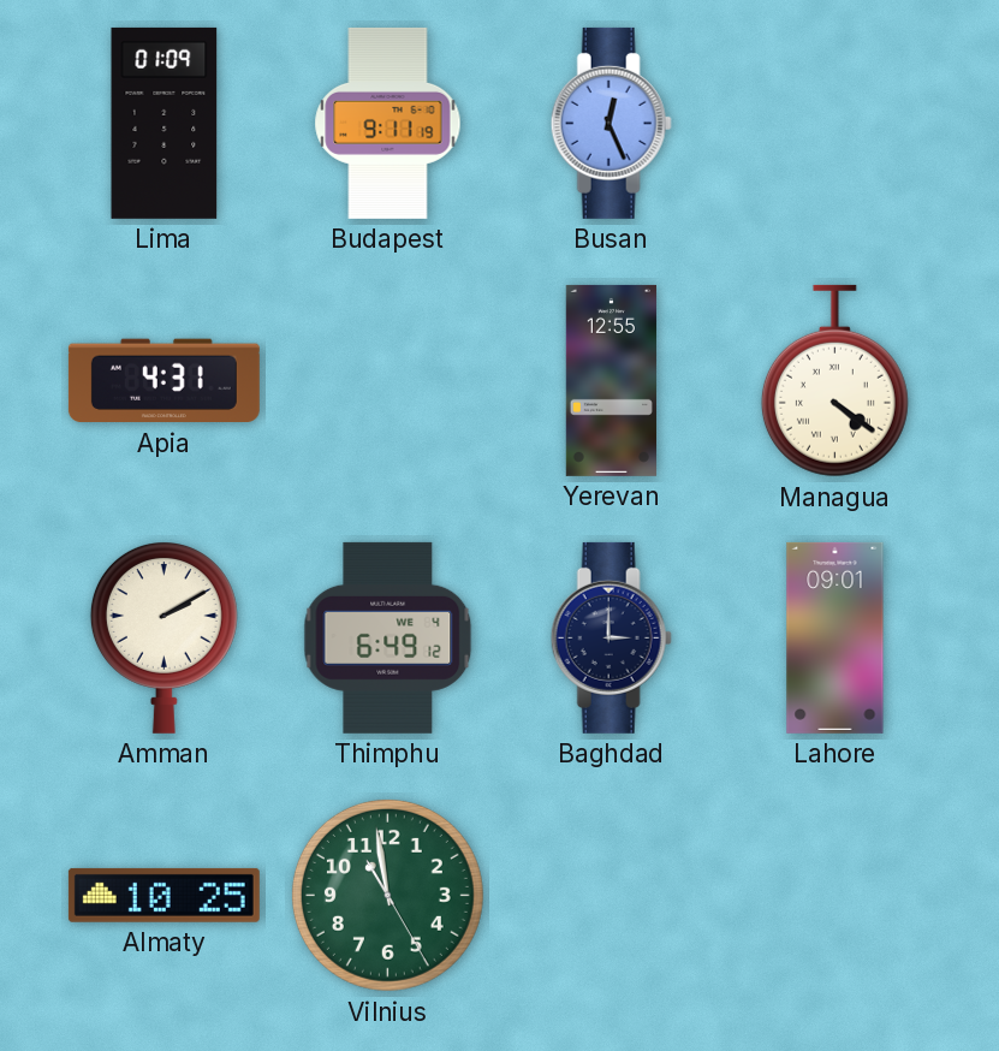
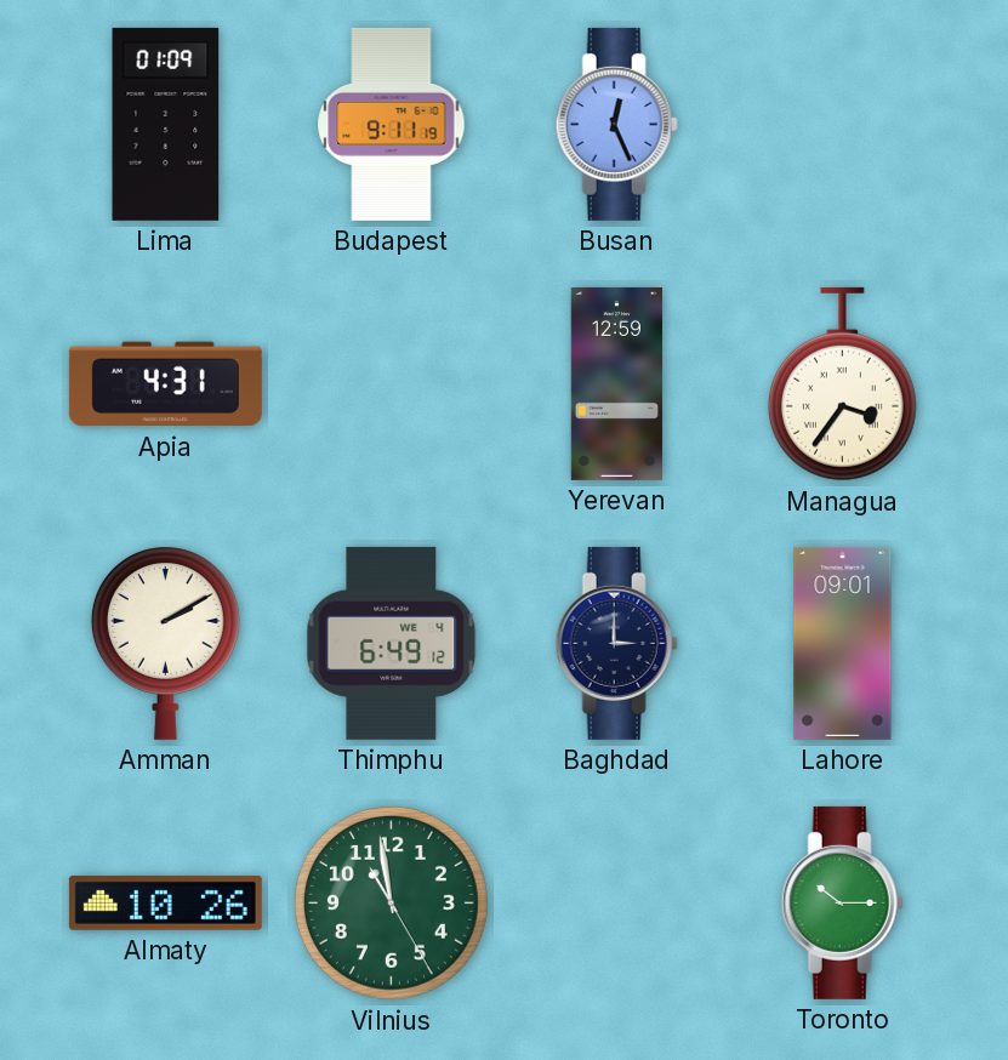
Yerevan: 12:55 -> 12:59 (616, 383)
Managua: 4:21 -> 3:36 (842, 384)
Almaty: 10:25 -> 10:26 (165, 902)
Toronto: none -> 10:15 (842, 902)
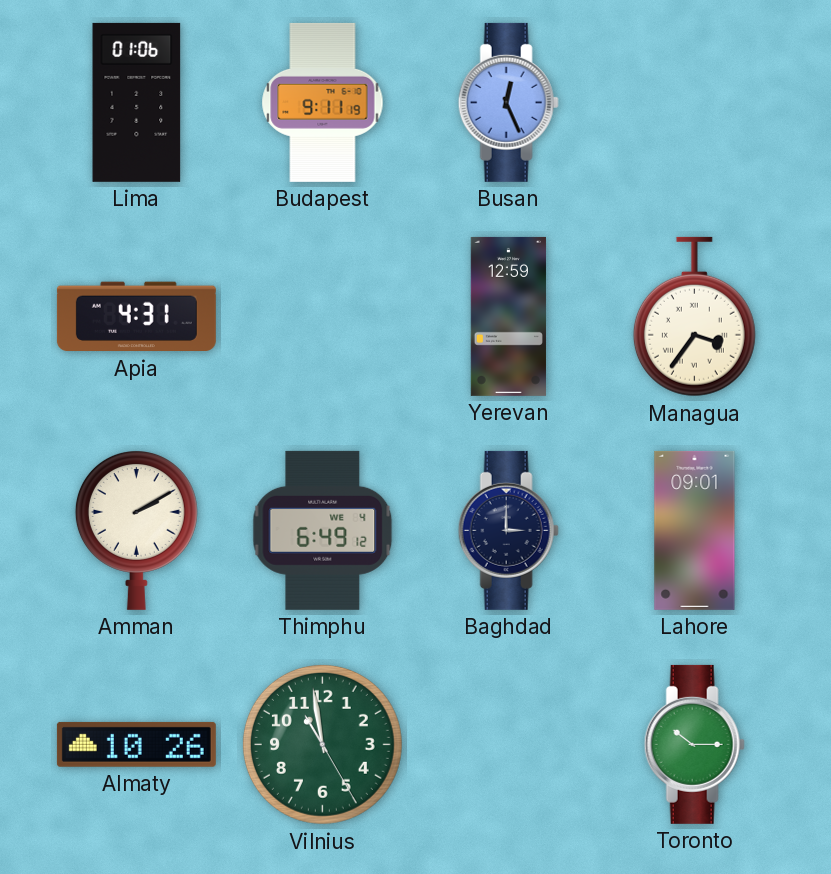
Lima: 01:09 -> 01:06 (137, 102)
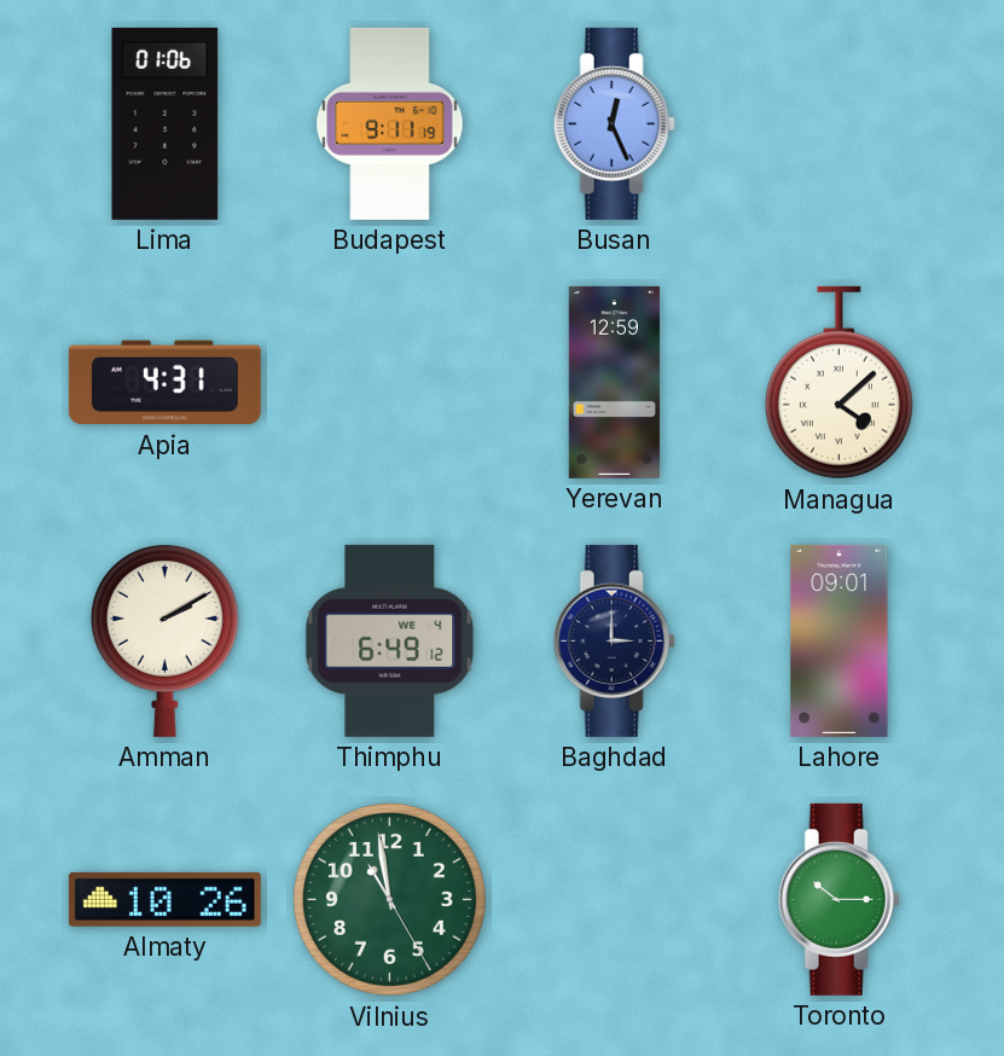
Managua: 3:36 -> 4:08 (838, 383)
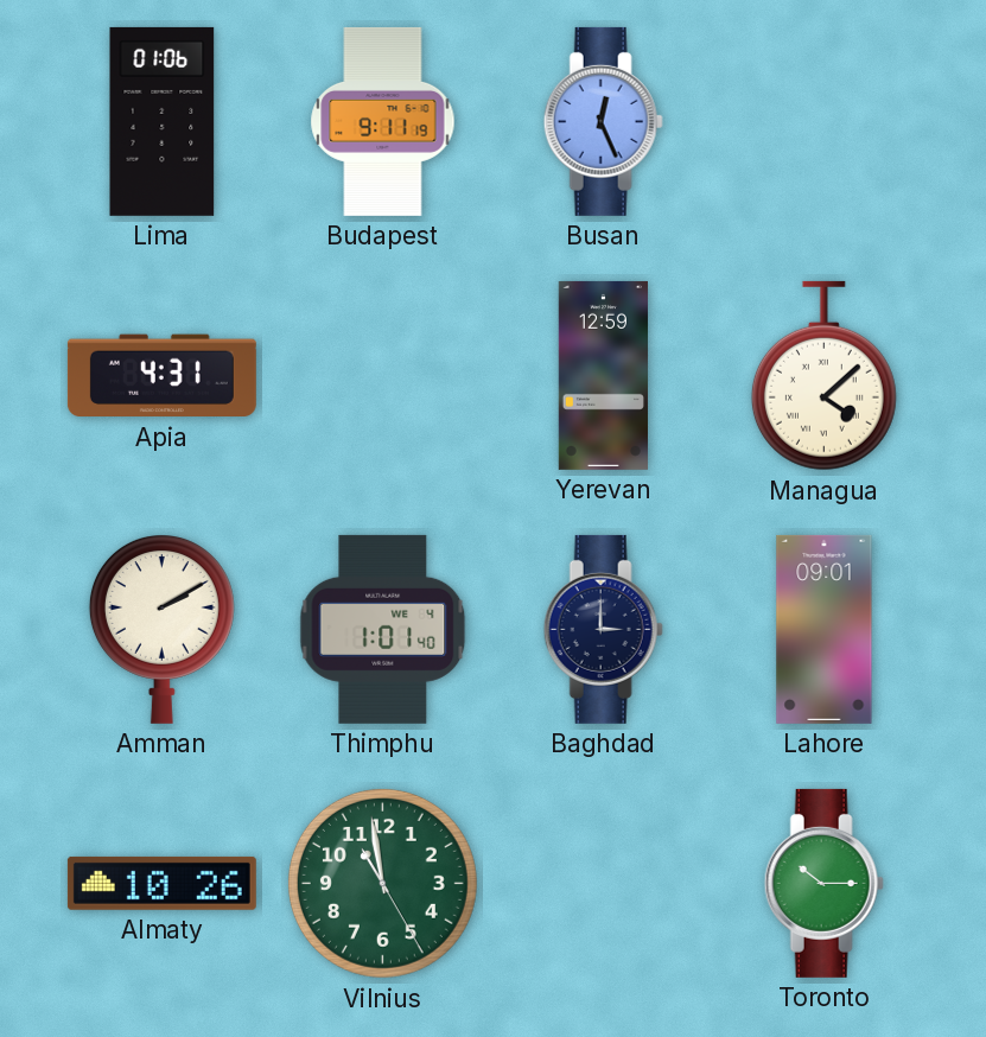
Thimphu: 6:49 -> 1:01 (383, 629)
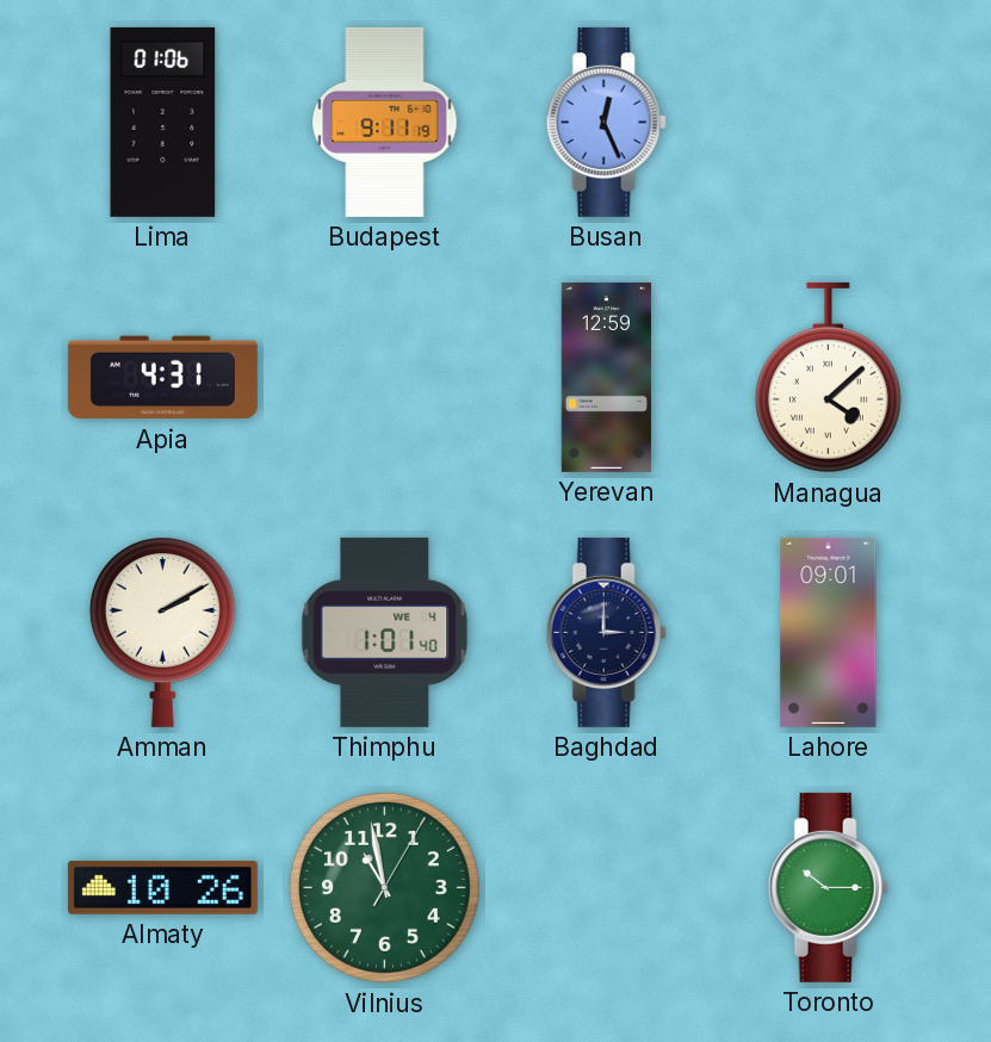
Vilnius: 10:58:25 -> 10:58:05 (384, 887)
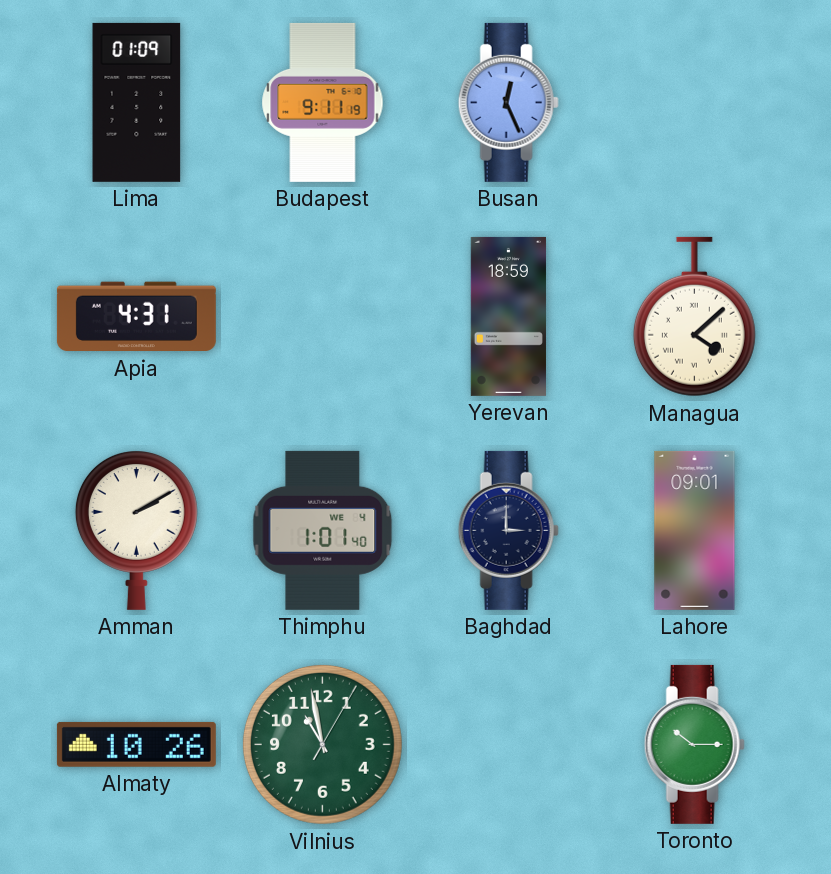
Lima: 01:06 -> 01:09 (137, 102)
Yerevan: 12:59 -> 18:59 (508, 316)
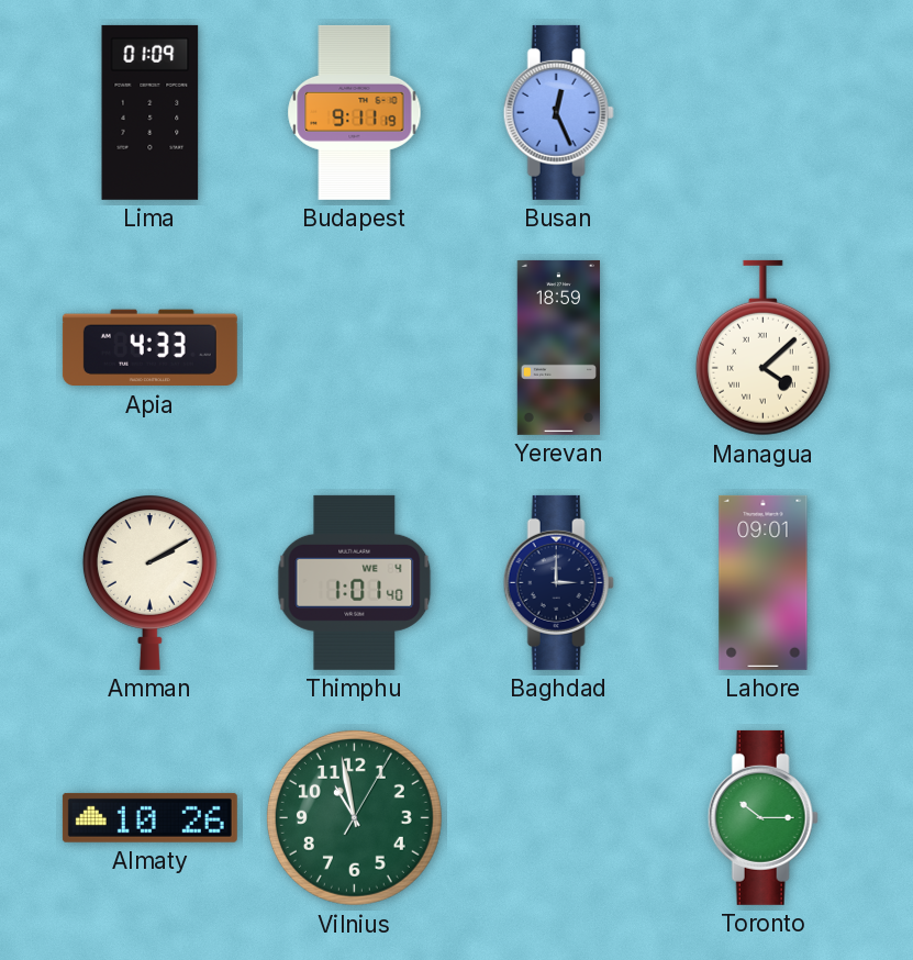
Apia: 4:31 -> 4:33 (149, 348)
